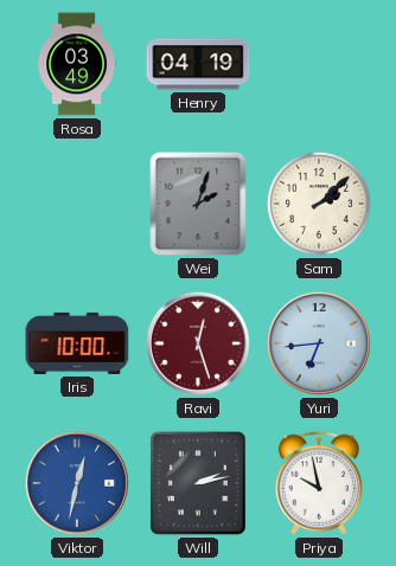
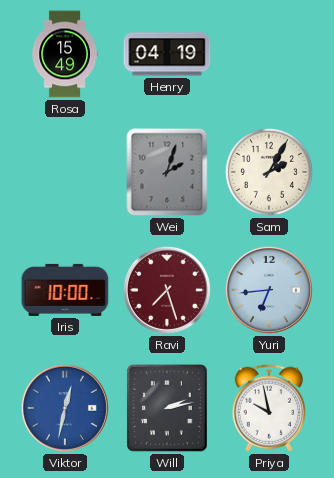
Rosa: 03:49 -> 15:49 (65, 54)
Sam: 2:08 -> 2:05 (269, 172)
Ravi: 12:27 -> 7:27 (167, 290)
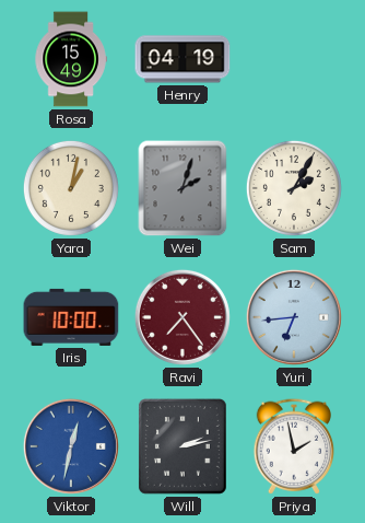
Yara: none -> 1:02 (71, 188)
Ravi: 7:27 -> 7:24 (182, 317)
Priya: 9:58 -> 1:58 (293, 446)
